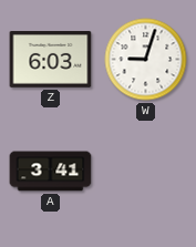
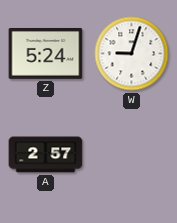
Z: 6:03 -> 5:24 (46, 53)
A: 3:41 -> 2:57 (46, 155)
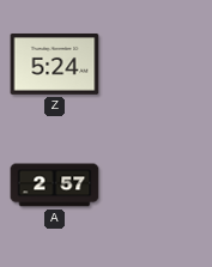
W: 9:03 -> none (132, 54)
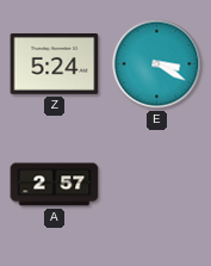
E: none -> 3:20 (157, 64)
